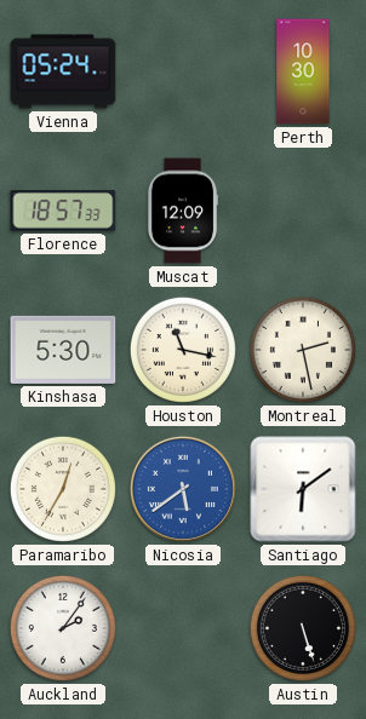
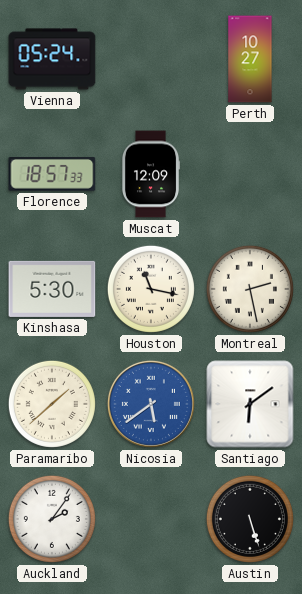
Perth: 10:30 -> 10:27 (250, 59)
Paramaribo: 12:35 -> 1:38 (52, 404)
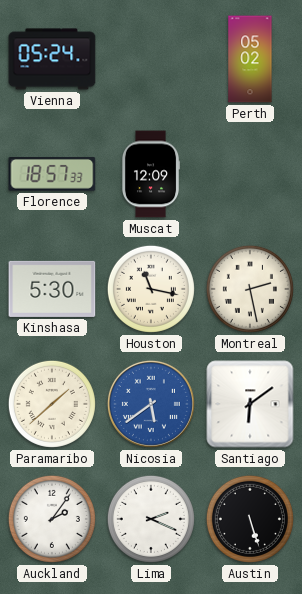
Perth: 10:27 -> 05:02 (250, 59)
Lima: none -> 2:19 (151, 519)
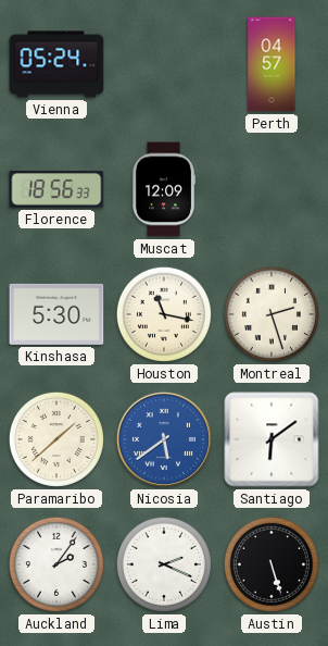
Perth: 05:02 -> 04:57 (272, 64)
Florence: 18:57 -> 18:56 (56, 190)
Montreal: 2:28 -> 2:27 (272, 314)
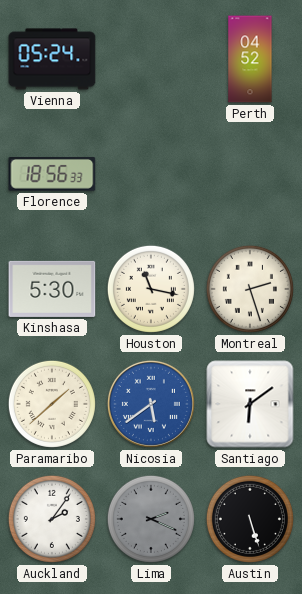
Perth: 04:57 -> 04:52 (250, 59)
Muscat: 12:09 -> none (164, 189)
Lima dial: white -> grey (151, 519)
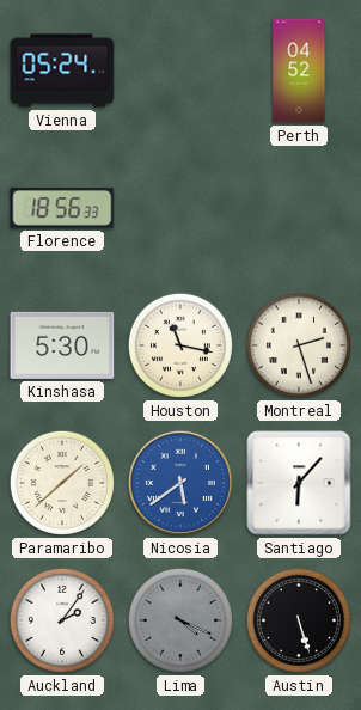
Santiago: 6:09 -> 6:07 (299, 483)
Lima: 2:19 -> 4:19 (180, 620)
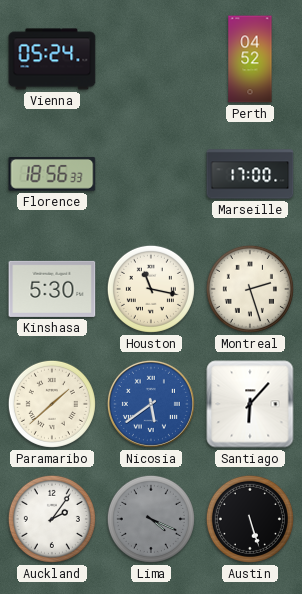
Marseille: none -> 17:00 (250, 174)
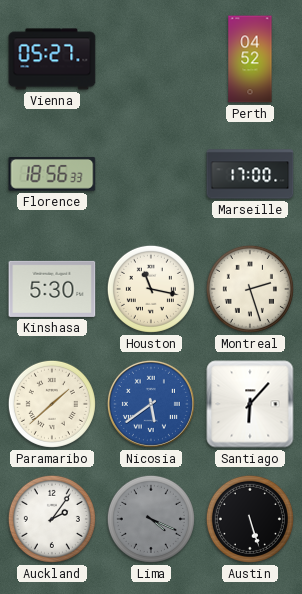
Vienna: 05:24 -> 05:27 (52, 59)
